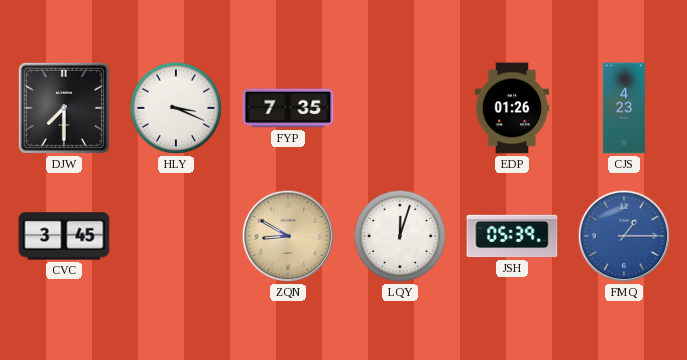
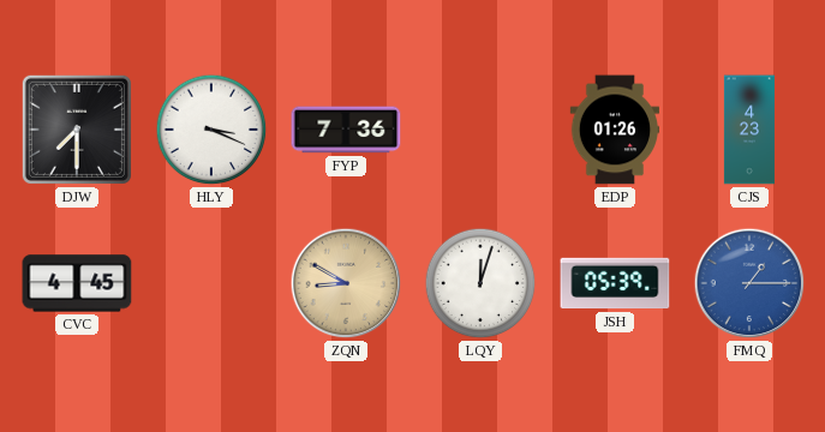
FYP: 7:35 -> 7:36 (346, 130)
CVC: 3:45 -> 4:45 (77, 283)
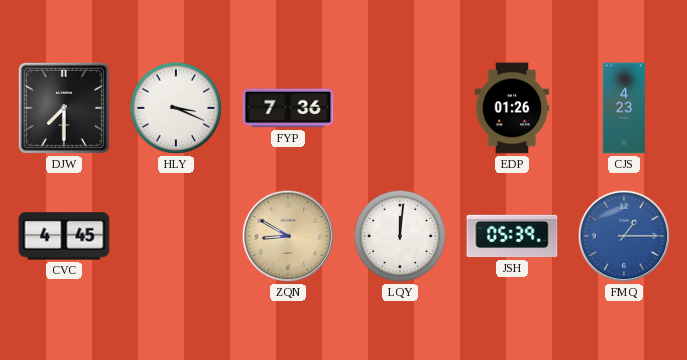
LQY: 12:03 -> 12:01 (400, 236)
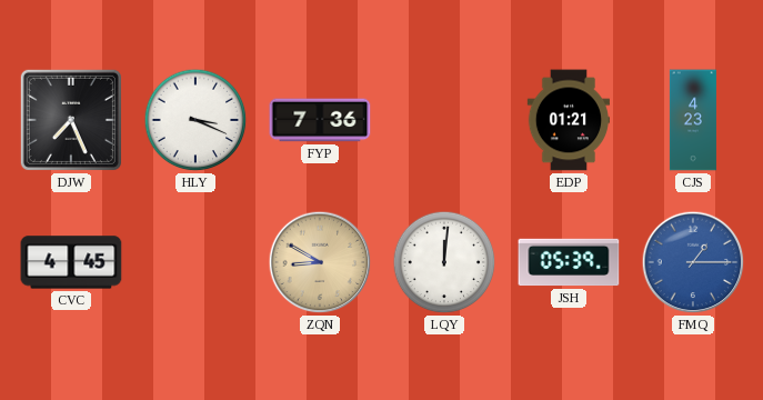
DJW: 7:30 -> 7:26 (71, 120)
EDP: 01:26 -> 01:21 (568, 120)
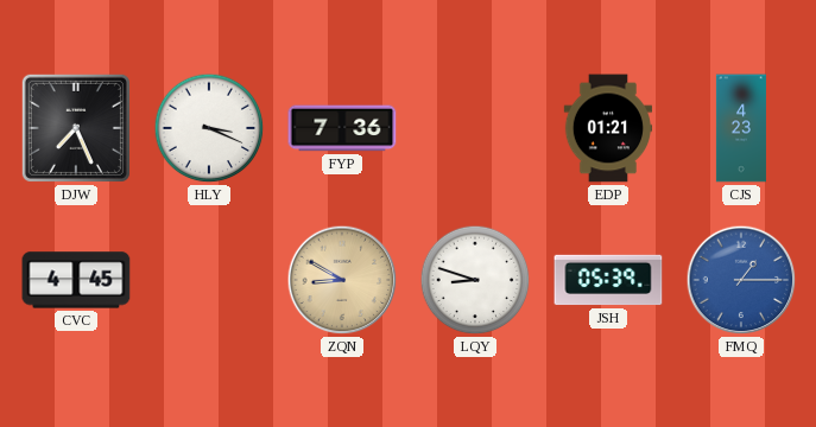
LQY: 12:01 -> 8:48 (475, 280)
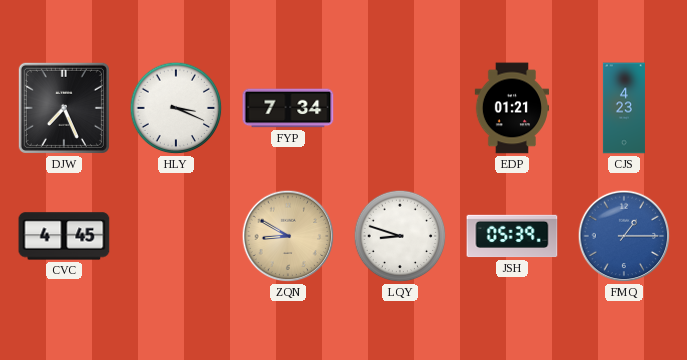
FYP: 7:36 -> 7:34 (288, 108)
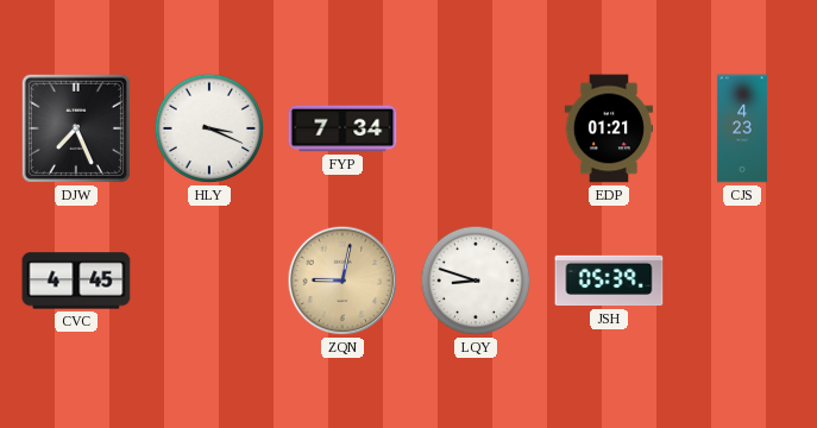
ZQN: 8:50 -> 9:02 (342, 281)
FMQ: 1:15 -> none (624, 236)
